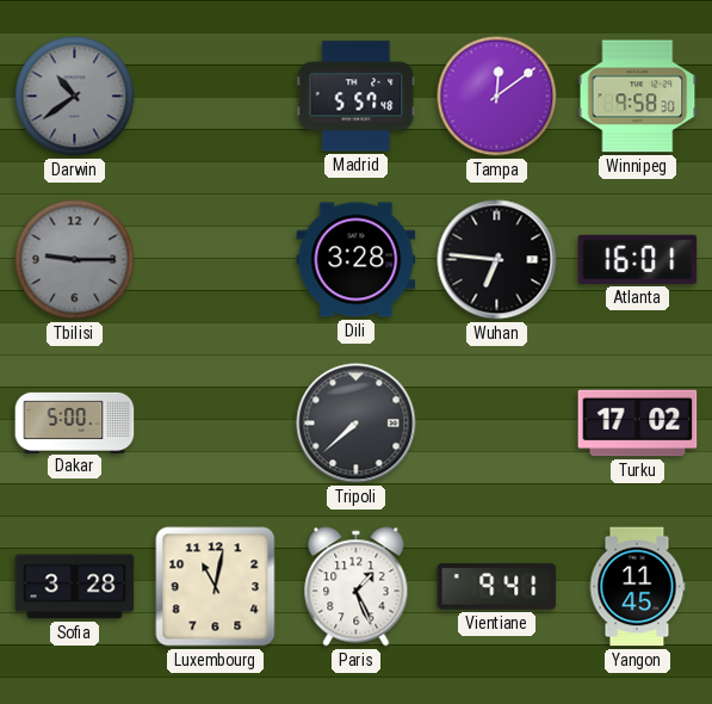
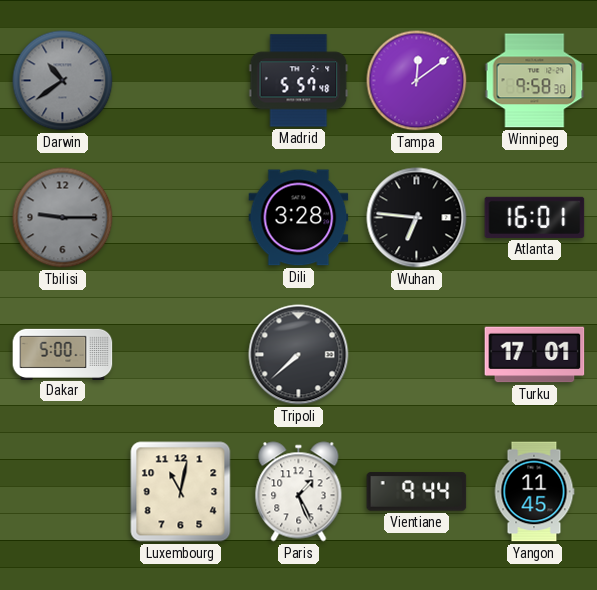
Turku: 17:02 -> 17:01 (535, 355)
Sofia: 3:28 -> none (75, 587)
Vientiane: 9:41 -> 9:44 (417, 492)
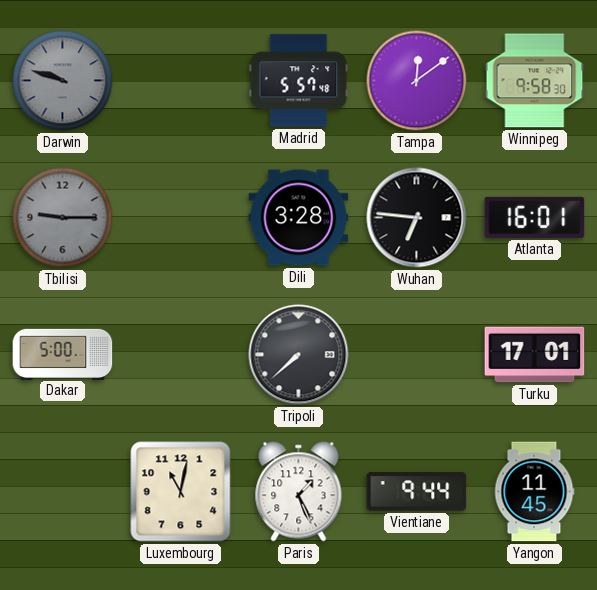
Darwin: 10:39 -> 9:48 (63, 81)
